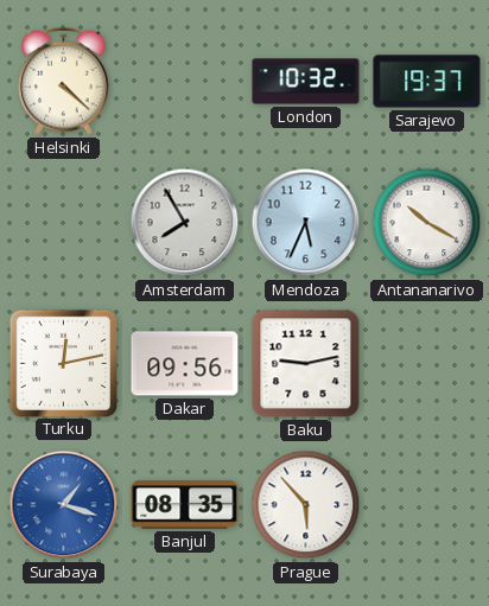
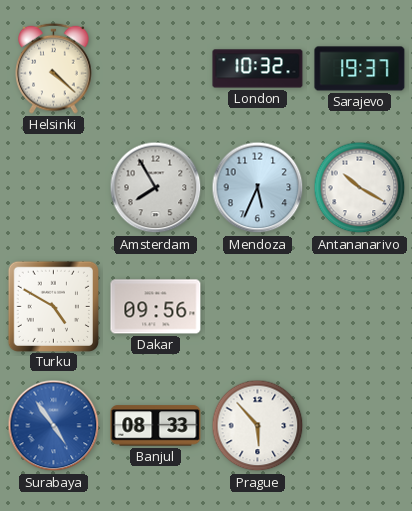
Turku: 12:13 -> 4:50 (53, 306)
Baku: 9:13 -> none (306, 364)
Surabaya: 1:18 -> 4:54 (54, 426)
Banjul: 08:35 -> 08:33 (156, 426)
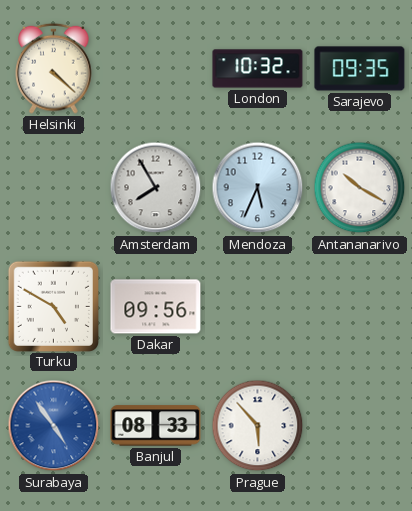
Sarajevo: 19:37 -> 09:35 (360, 69)
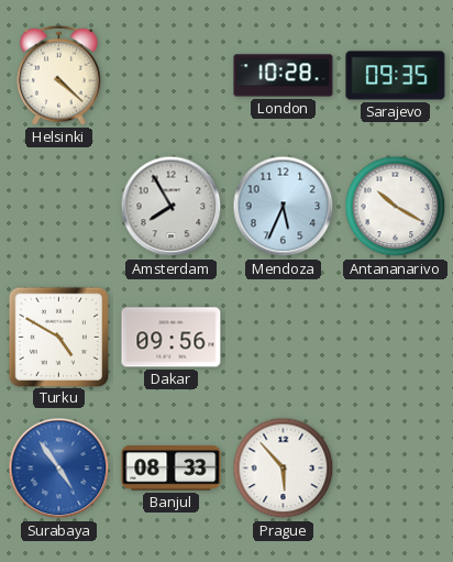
London: 10:32 -> 10:28 (284, 76)
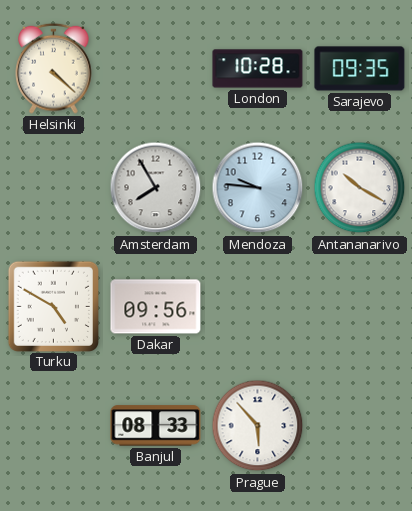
Mendoza: 5:34 -> 9:46 (258, 188)
Surabaya: 4:54 -> none (59, 469)
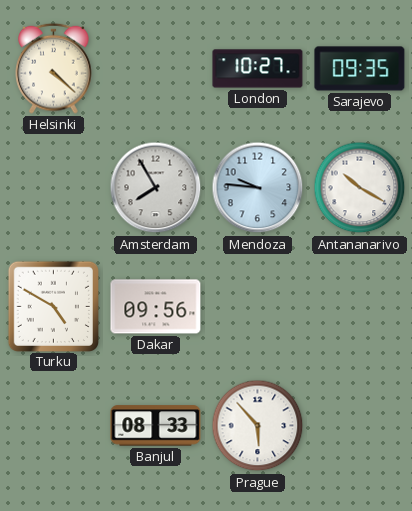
London: 10:28 -> 10:27 (258, 69)
